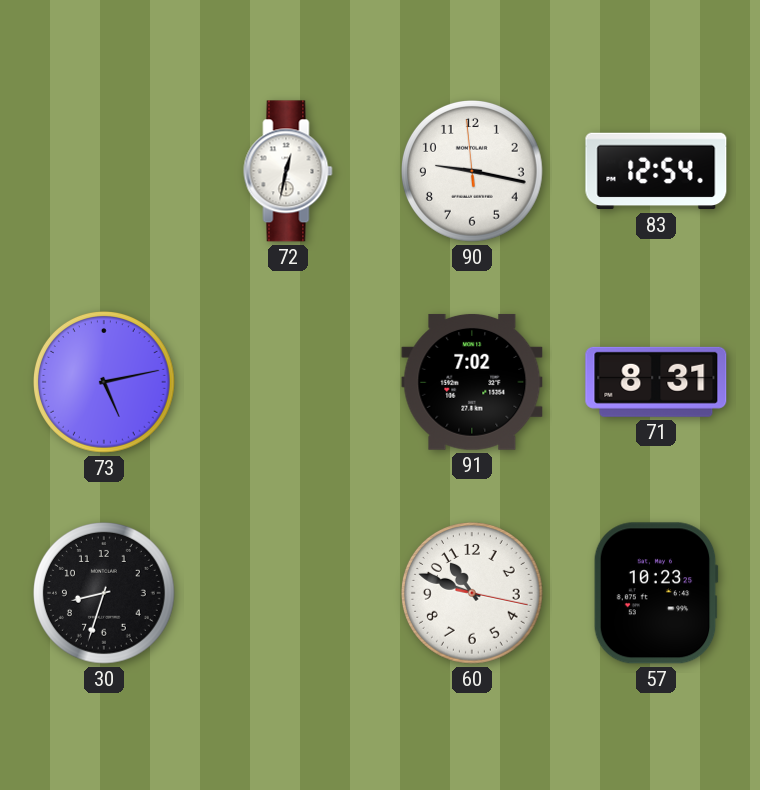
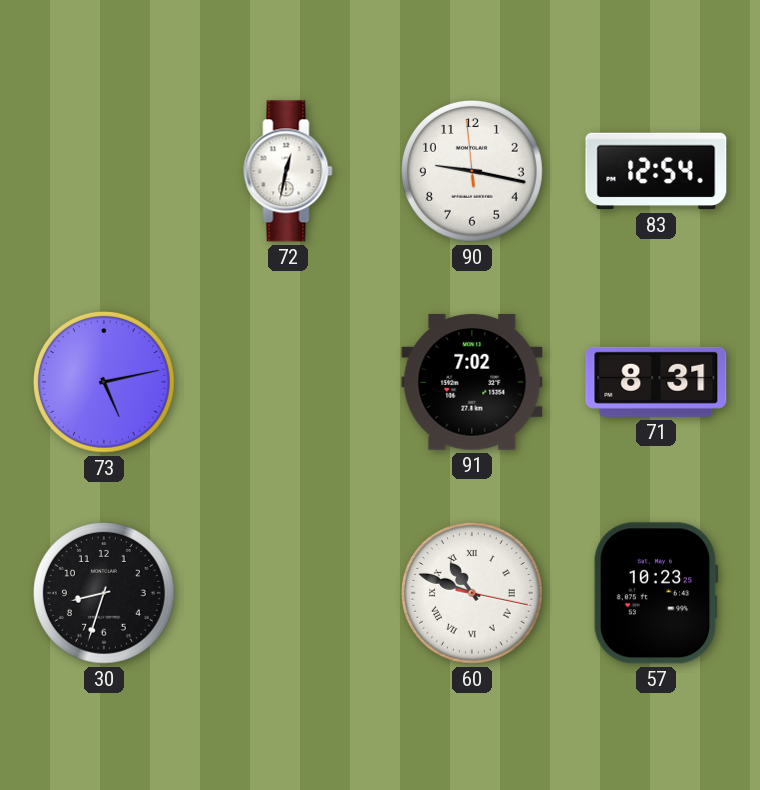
60 numerals: Arabic -> Roman (473, 594)
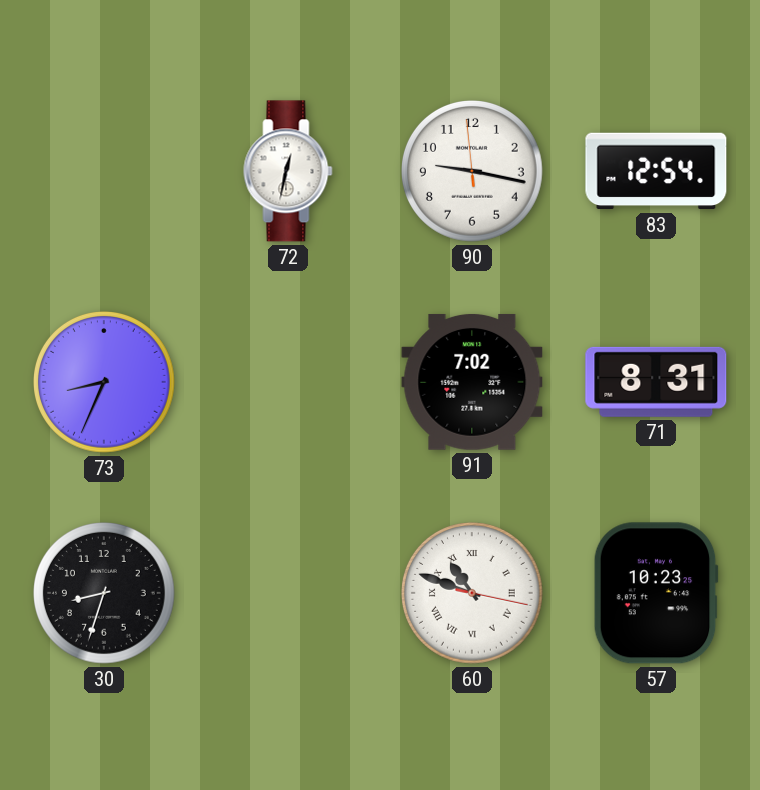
73: 5:13 -> 8:34 (105, 383)
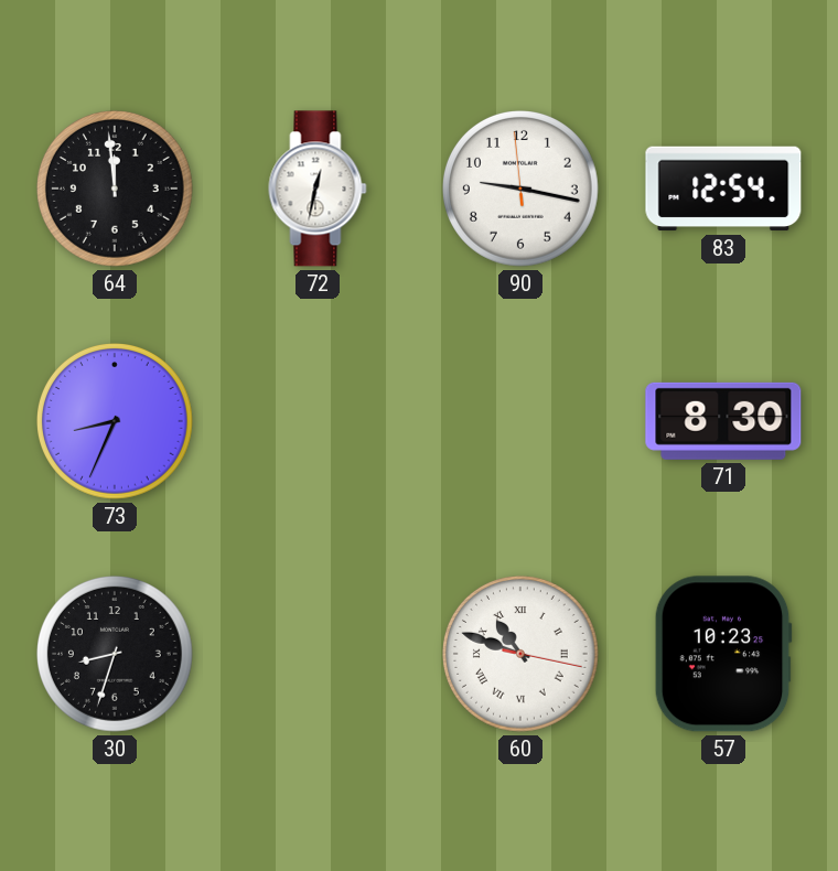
64: none -> 11:59 (116, 190)
91: 7:02 -> none (472, 382)
71: 8:31 -> 8:30 (723, 421)
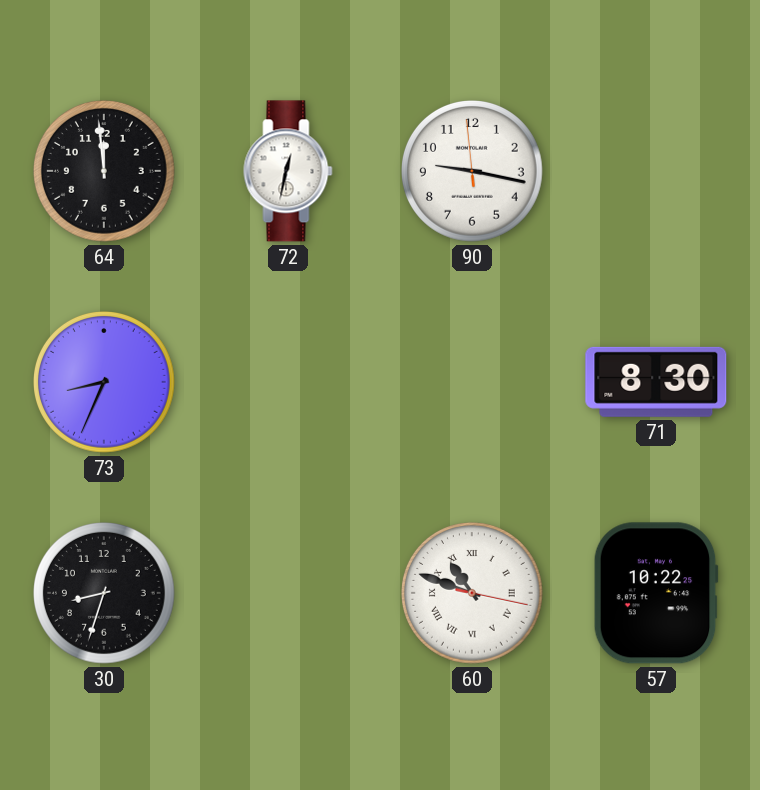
83: 12:54 -> none (723, 189)
57: 10:23 -> 10:22 (656, 593)
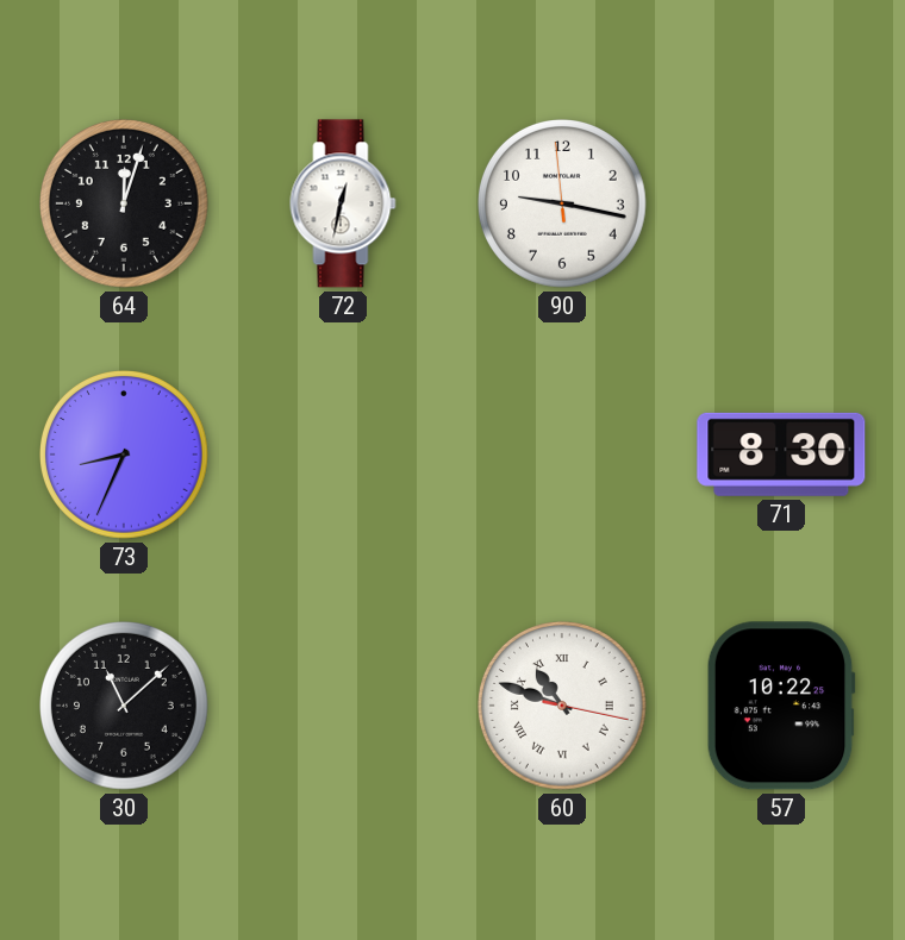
64: 11:59 -> 12:03 (125, 205)
30: 8:33 -> 11:08 (125, 707)
